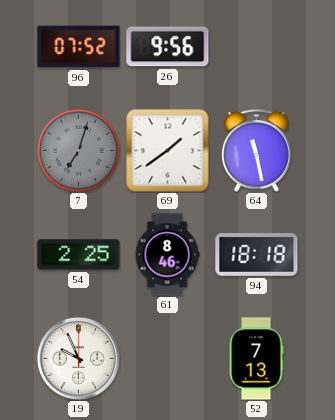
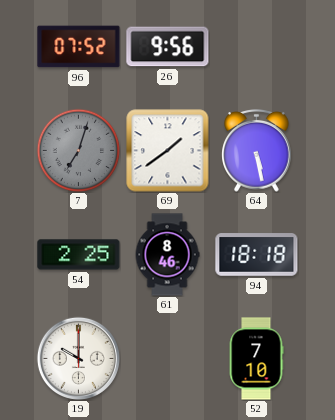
64: 11:28 -> 5:28 (257, 151)
19: 9:56 -> 10:00 (78, 358)
52: 7:13 -> 7:10 (256, 359)
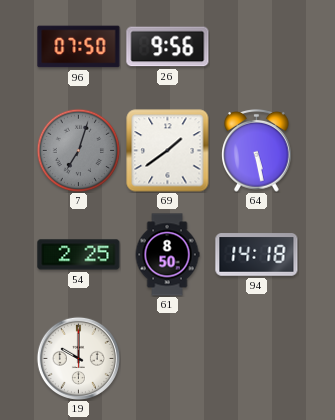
96: 07:52 -> 07:50 (79, 47)
61: 8:46 -> 8:50 (167, 255)
94: 18:18 -> 14:18 (257, 255)
52: 7:10 -> none (256, 359)
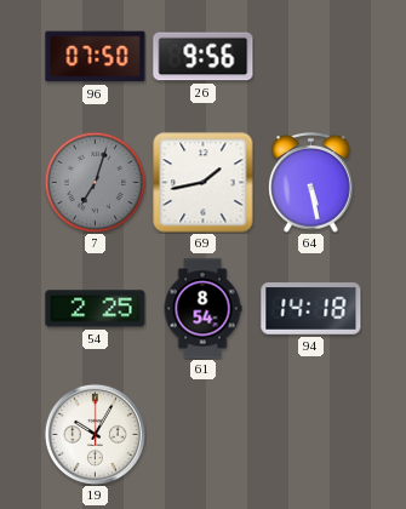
69: 1:39 -> 1:43 (204, 183)
61: 8:50 -> 8:54 (202, 309)
19: 10:00 -> 10:05 (95, 434)
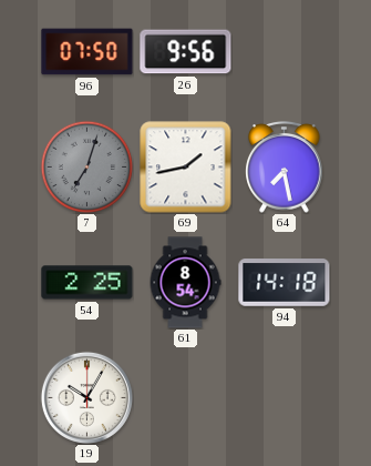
64: 5:28 -> 7:28 (285, 168)
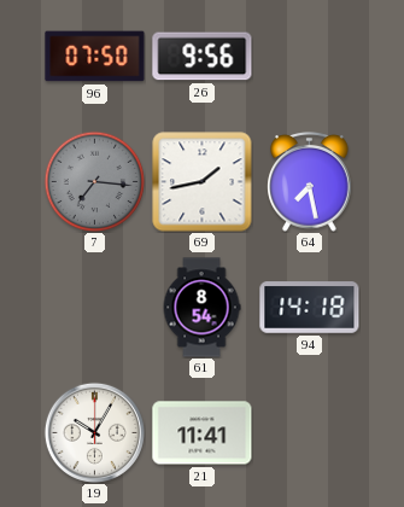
7: 7:03 -> 7:16 (94, 181)
54: 2:25 -> none (87, 283)
21: none -> 11:41 (203, 433)
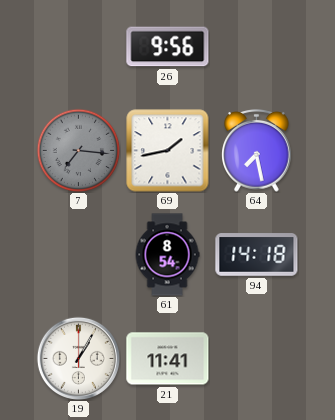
96: 07:50 -> none (95, 57)
19: 10:05 -> 1:05 (78, 358)
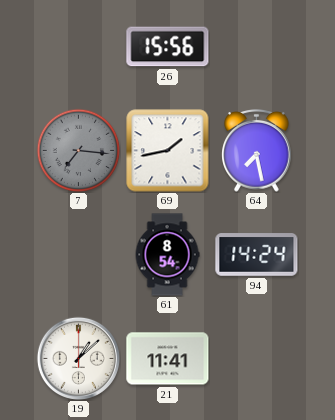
26: 9:56 -> 15:56 (168, 47)
94: 14:18 -> 14:24 (257, 255)
19: 1:05 -> 1:08 (78, 358)
